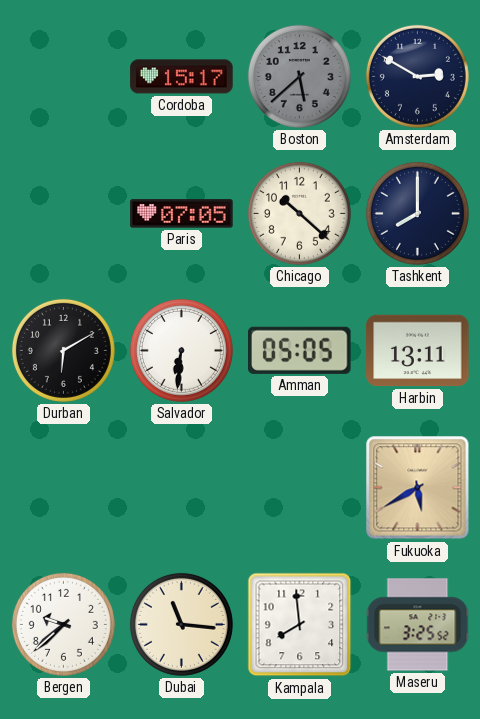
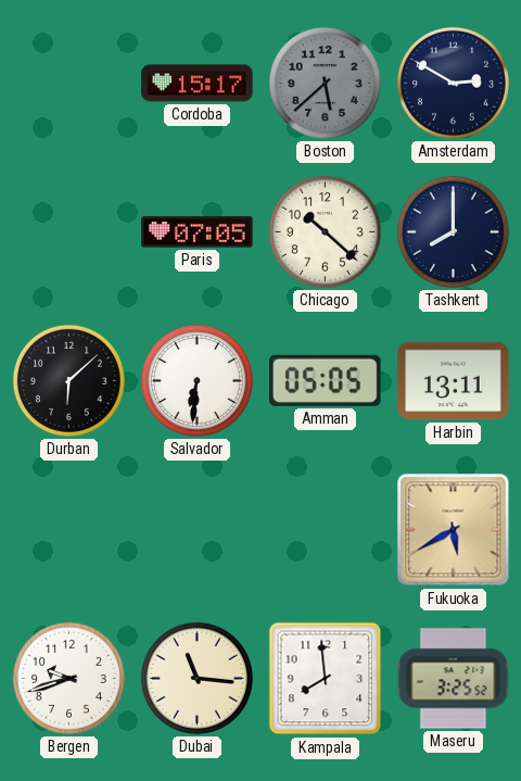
Durban: 6:10 -> 6:08 (68, 380)
Bergen: 9:38 -> 9:42 (68, 678)
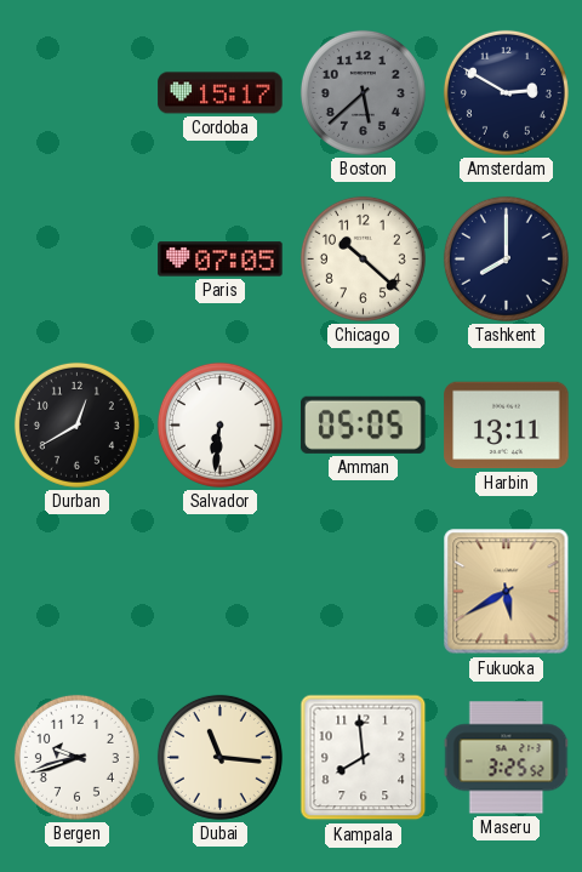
Durban: 6:08 -> 12:40 (76, 424)
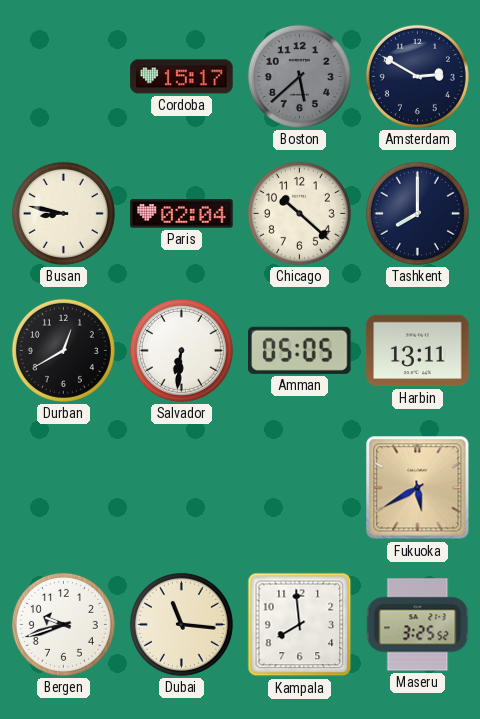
Busan: none -> 8:47 (63, 213)
Paris: 07:05 -> 02:04 (182, 214)
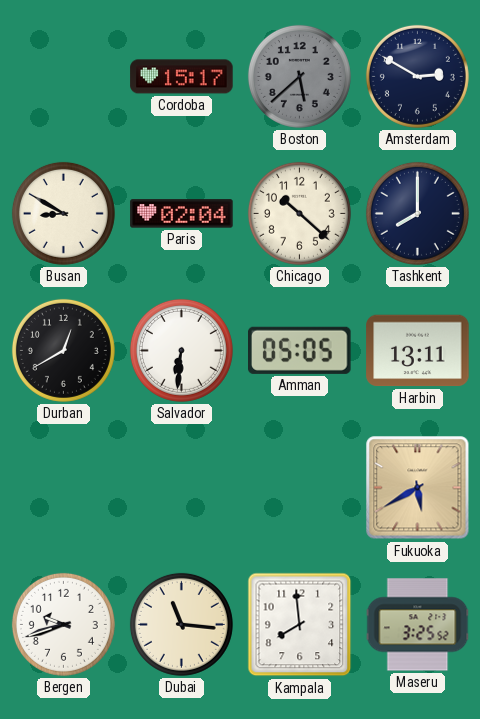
Busan: 8:47 -> 8:50 (63, 213)
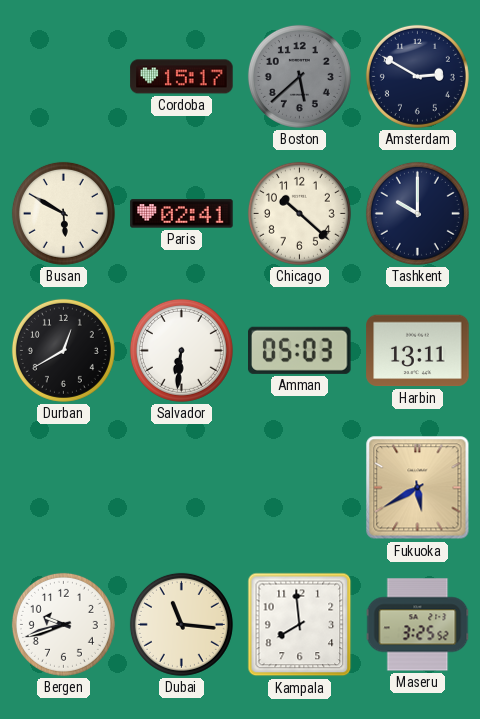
Busan: 8:50 -> 5:50 (63, 213)
Paris: 02:04 -> 02:41 (182, 214)
Tashkent: 8:00 -> 10:00 (417, 213)
Amman: 05:05 -> 05:03 (300, 350)
